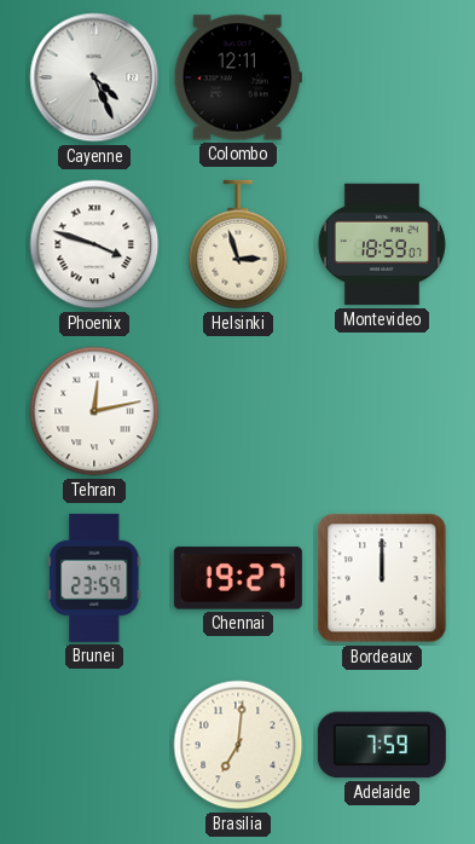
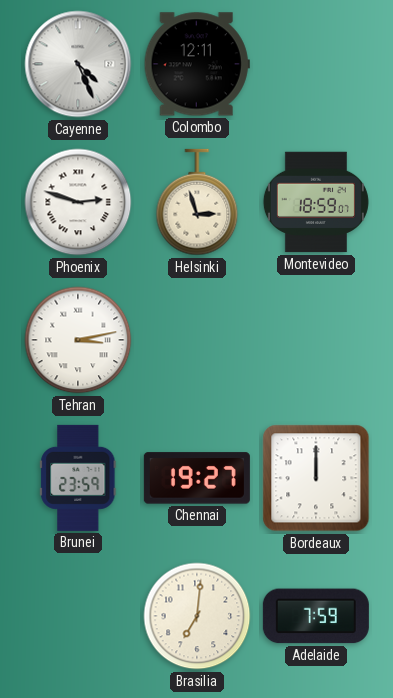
Phoenix: 3:48 -> 2:48 (78, 202)
Tehran: 12:13 -> 3:13 (78, 340)
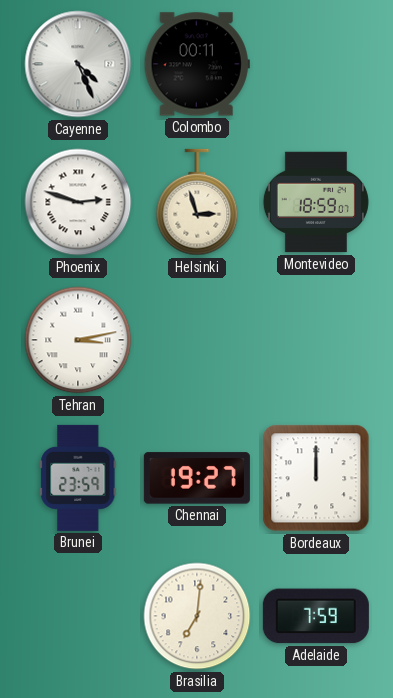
Colombo: 12:11 -> 00:11 (197, 64)
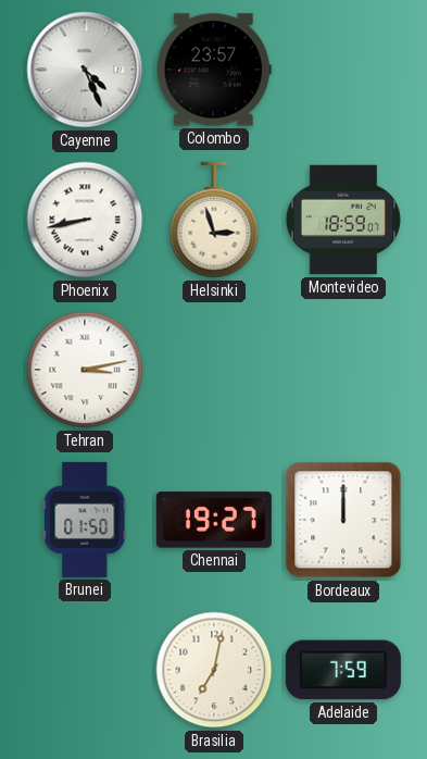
Colombo: 00:11 -> 23:57 (214, 70)
Phoenix: 2:48 -> 8:43 (85, 220)
Brunei: 23:59 -> 01:50 (85, 520)
Brasilia: 7:01 -> 7:02 (214, 670)
